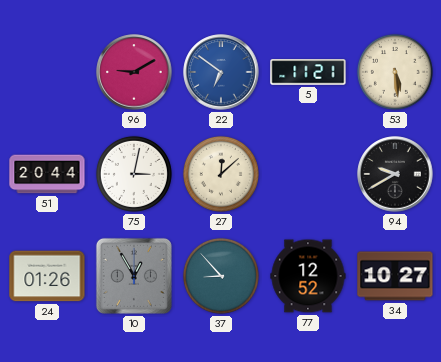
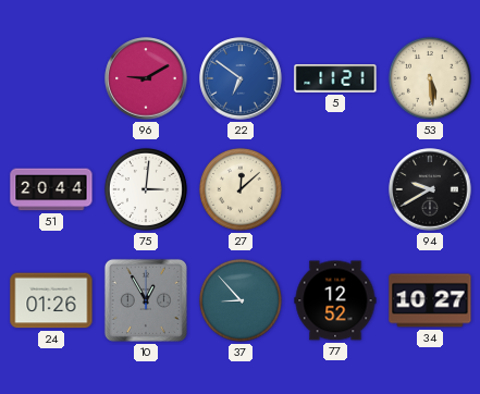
75: 3:02 -> 3:01 (146, 189)
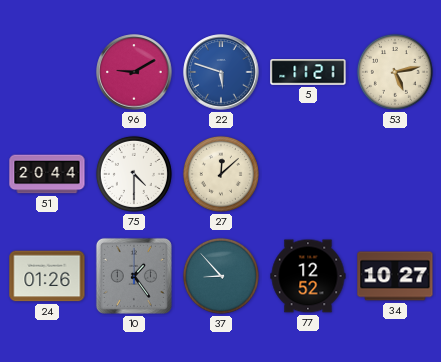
22: 6:51 -> 5:48 (221, 72)
53: 5:29 -> 5:13 (395, 72)
75: 3:01 -> 4:30 (134, 174)
94: 9:40 -> none (430, 189)
10: 12:55 -> 1:24 (134, 276)
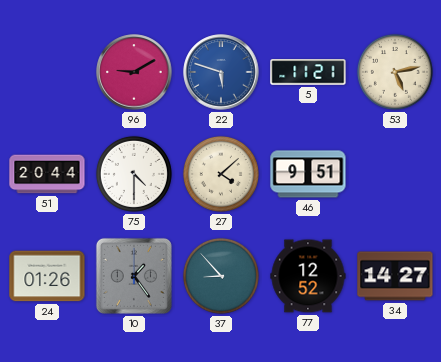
27: 12:08 -> 4:08 (221, 174)
46: none -> 9:51 (308, 174)
34: 10:27 -> 14:27 (395, 276)
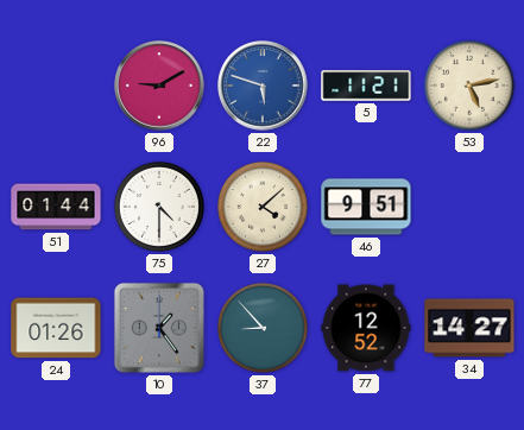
51: 20:44 -> 01:44 (56, 207)
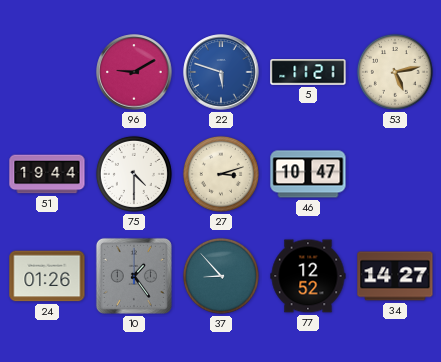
51: 01:44 -> 19:44 (47, 174)
27: 4:08 -> 3:12 (221, 174)
46: 9:51 -> 10:47 (308, 174)
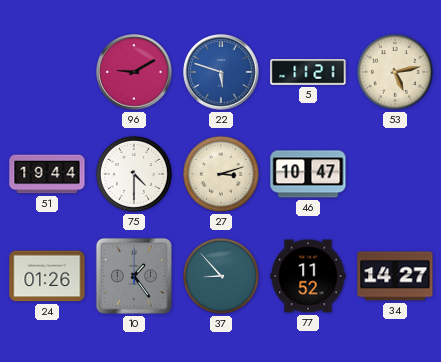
77: 12:52 -> 11:52 (308, 276)
